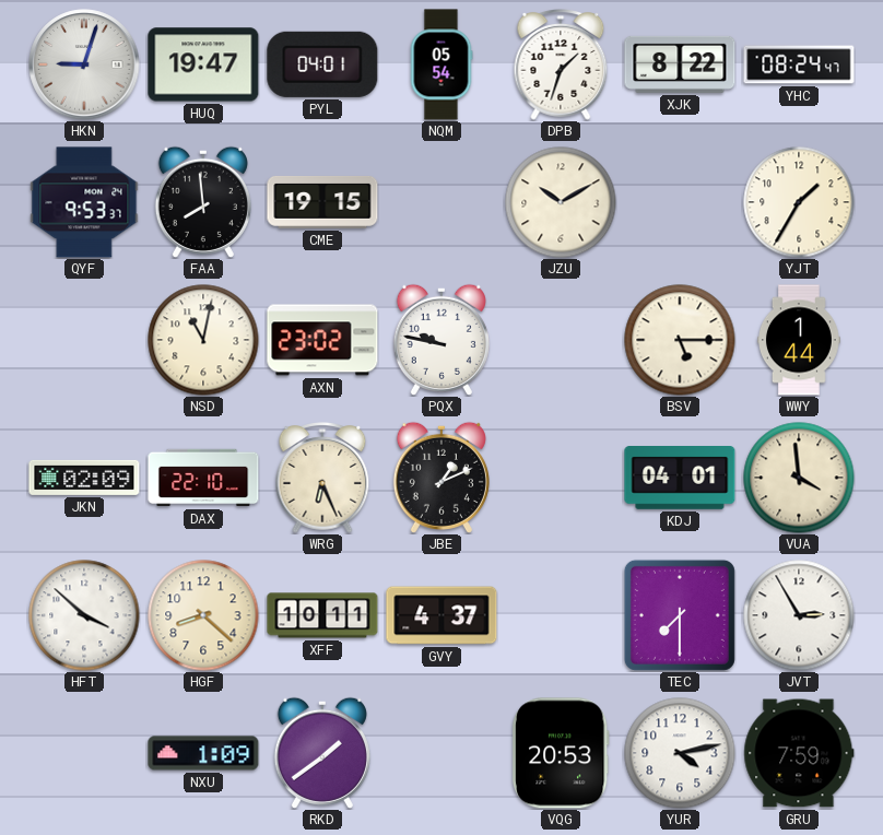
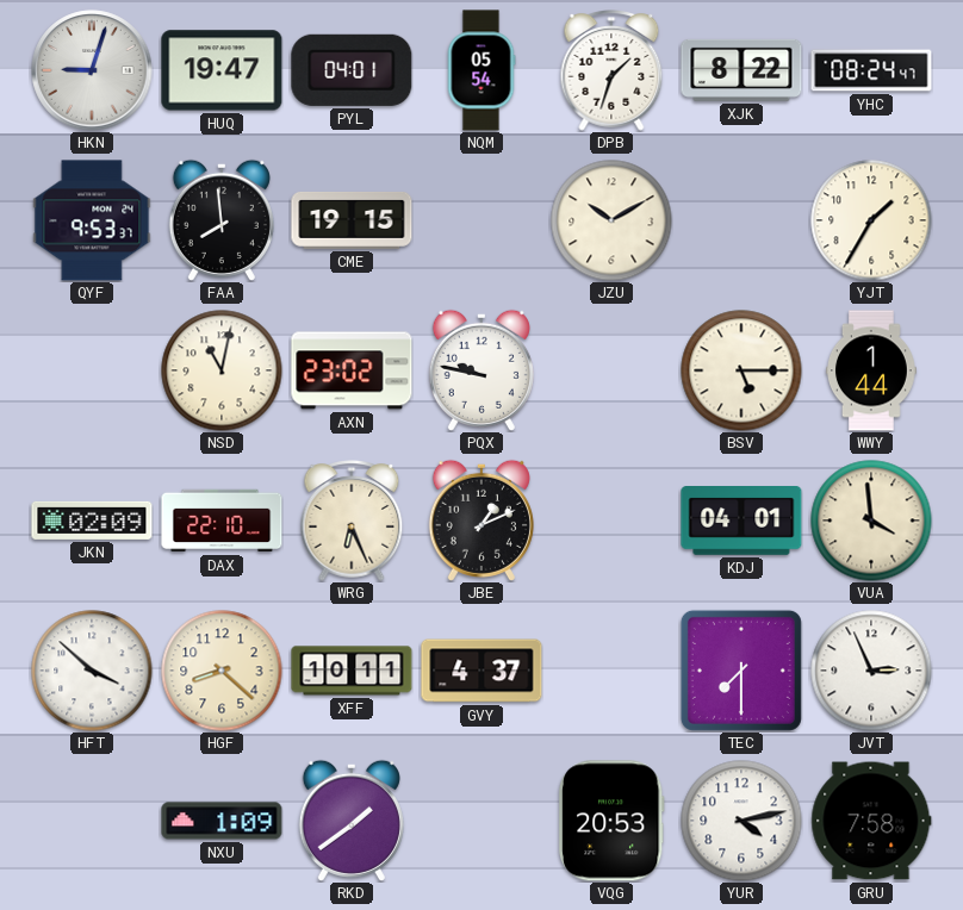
JVT: 2:55 -> 2:56 (871, 671)
GRU: 7:59 -> 7:58 (871, 821)
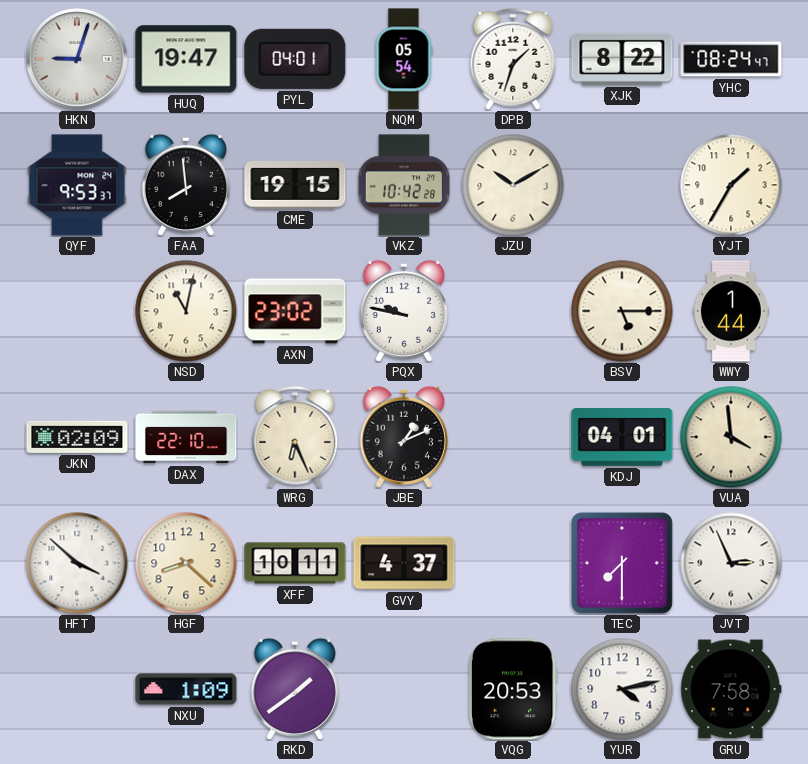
VKZ: none -> 10:42 (404, 185)
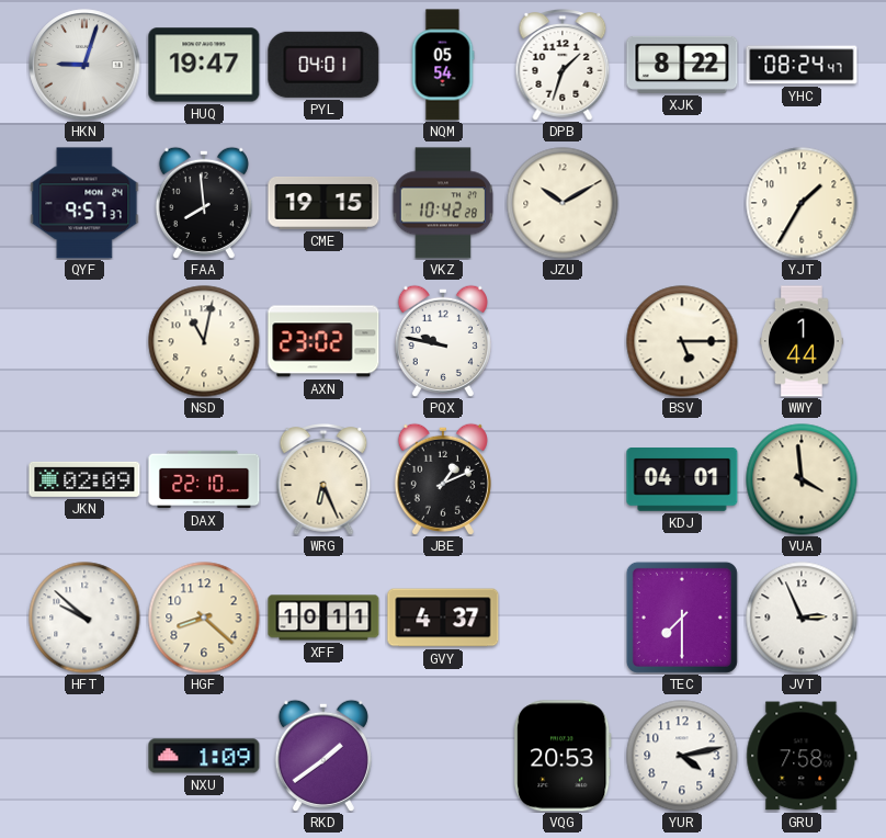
QYF: 9:53 -> 9:57 (84, 203)
HFT: 3:52 -> 9:52 (84, 618)
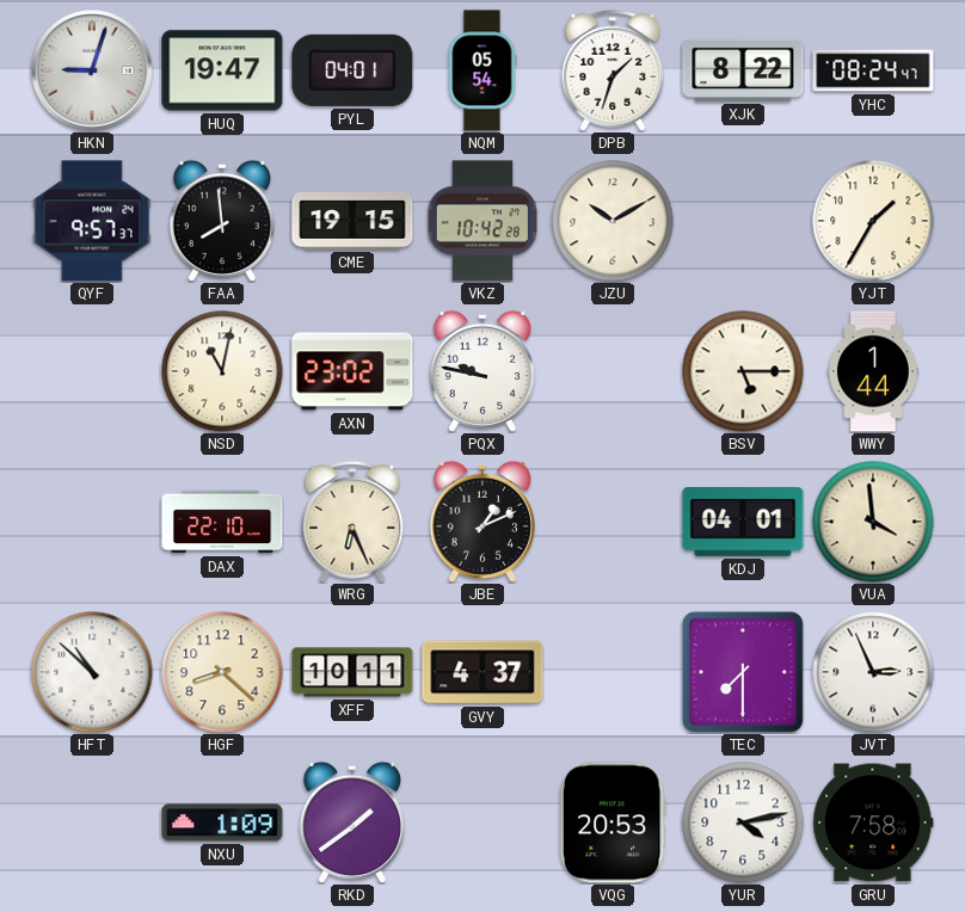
JKN: 02:09 -> none (84, 479)
HFT: 9:52 -> 10:52 (92, 672)
